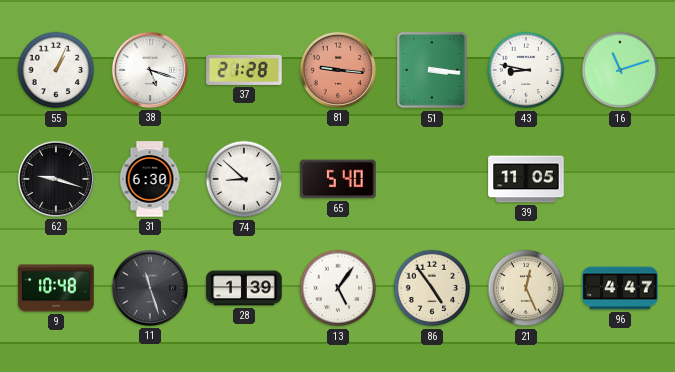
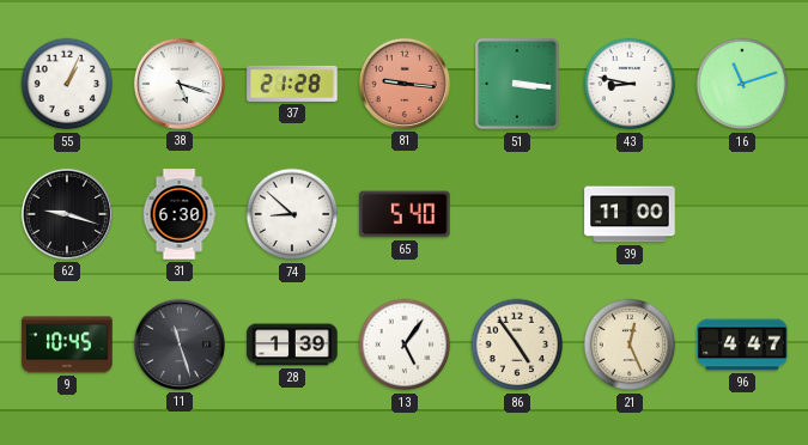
39: 11:05 -> 11:00 (630, 214)
9: 10:48 -> 10:45 (67, 345)
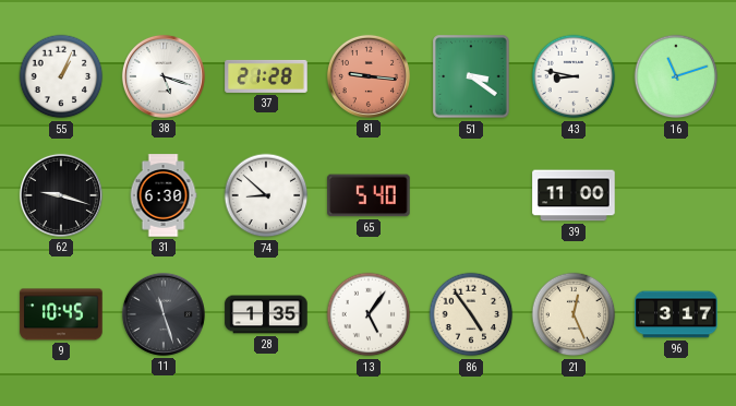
51: 3:16 -> 3:21 (471, 76)
28: 1:39 -> 1:35 (266, 314)
96: 4:47 -> 3:17 (676, 314)
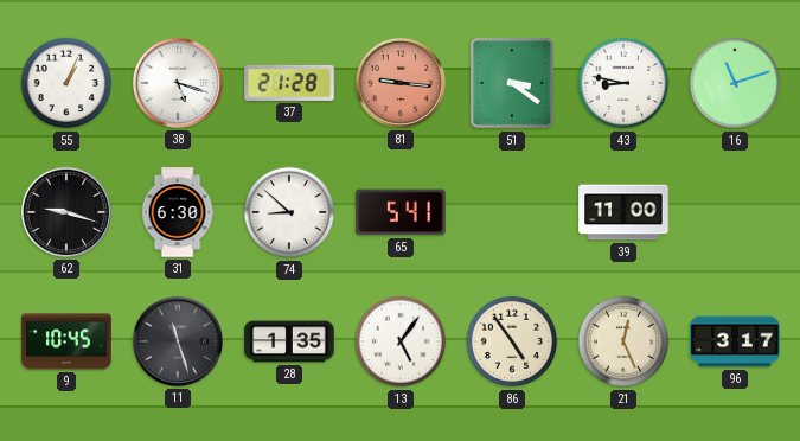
65: 5:40 -> 5:41 (401, 212)
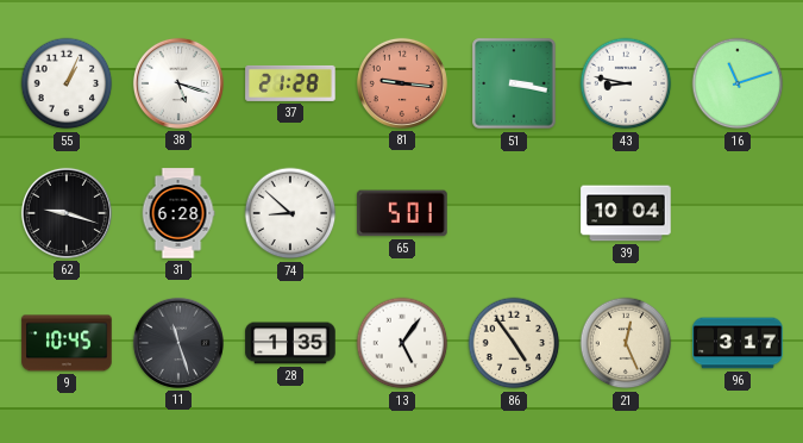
51: 3:21 -> 3:17 (514, 83)
31: 6:30 -> 6:28 (178, 213)
65: 5:41 -> 5:01 (402, 213)
39: 11:00 -> 10:04 (626, 213)
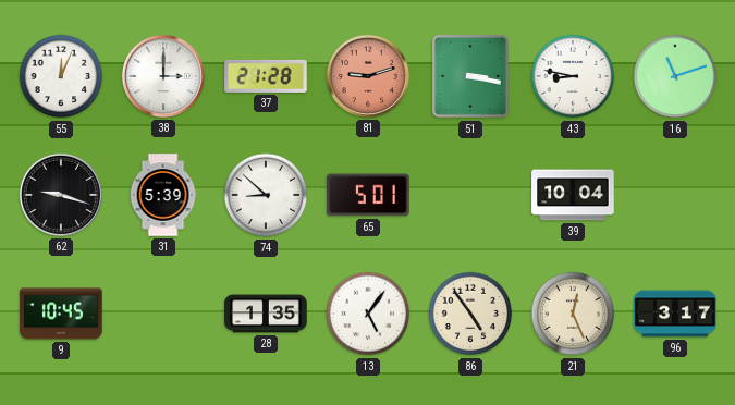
55: 1:04 -> 12:04 (61, 76)
38: 5:18 -> 3:00 (163, 76)
81: 9:16 -> 9:12 (368, 76)
31: 6:28 -> 5:39 (163, 195)
11: 11:27 -> none (178, 343)
